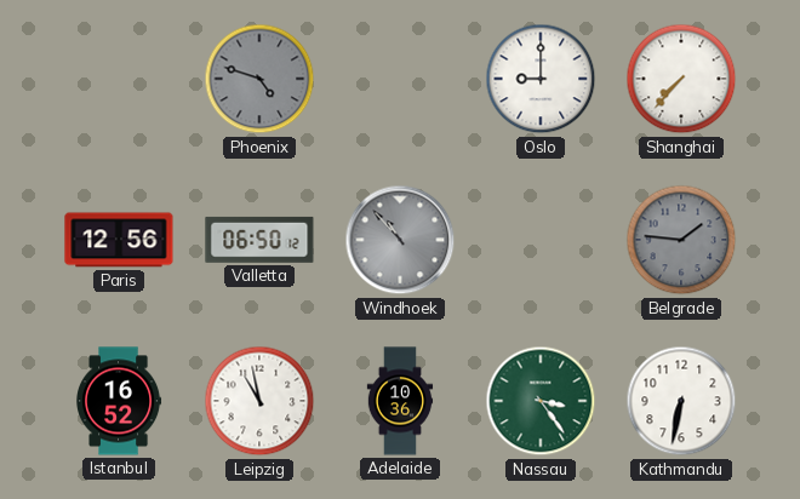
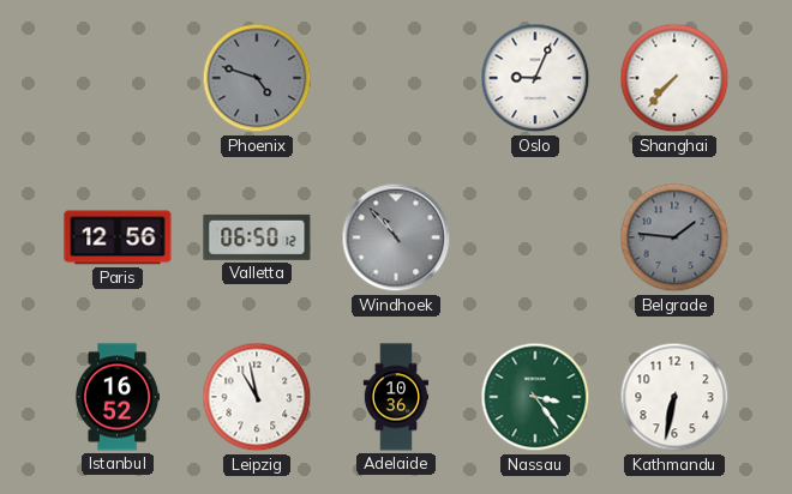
Oslo: 9:00 -> 9:04 (535, 78)
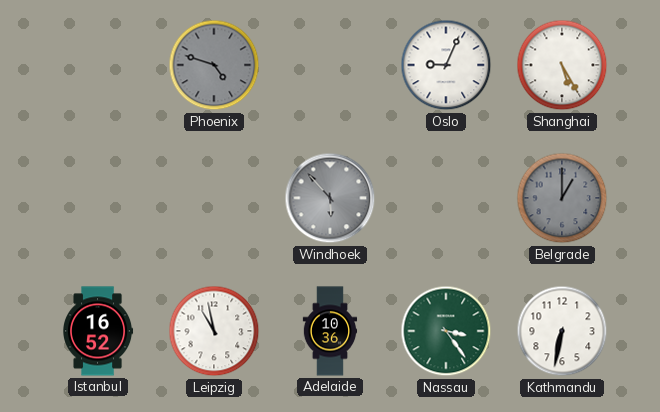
Shanghai: 7:37 -> 5:25 (562, 65)
Paris: 12:56 -> none (118, 237)
Valletta: 06:50 -> none (257, 237)
Windhoek: 10:53 -> 5:53 (330, 198)
Belgrade: 1:46 -> 1:00 (562, 198)
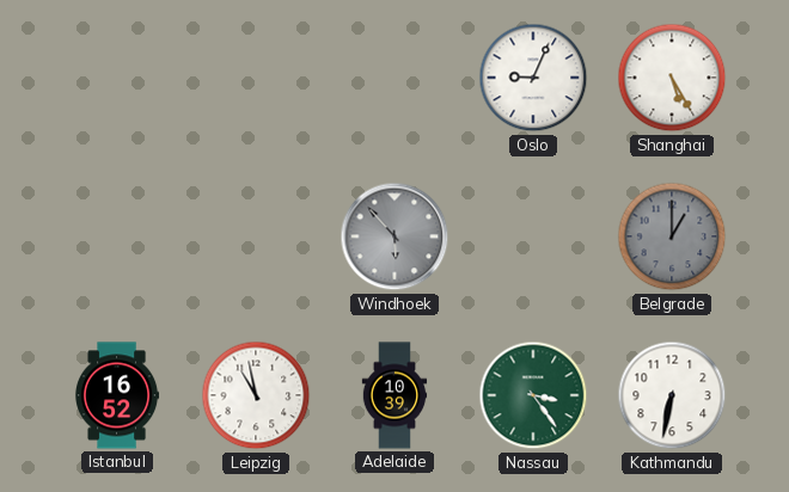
Phoenix: 4:48 -> none (214, 65)
Adelaide: 10:36 -> 10:39 (395, 395)
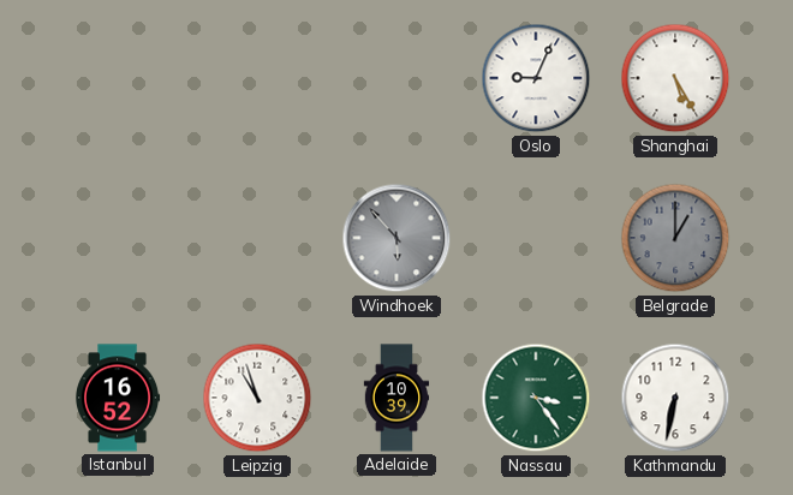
Leipzig: 10:58 -> 10:57 (257, 398)
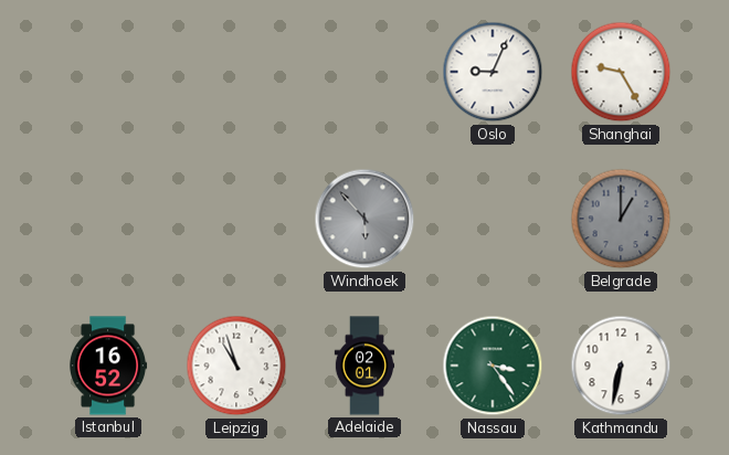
Shanghai: 5:25 -> 9:25 (621, 72)
Adelaide: 10:39 -> 02:01 (364, 366)
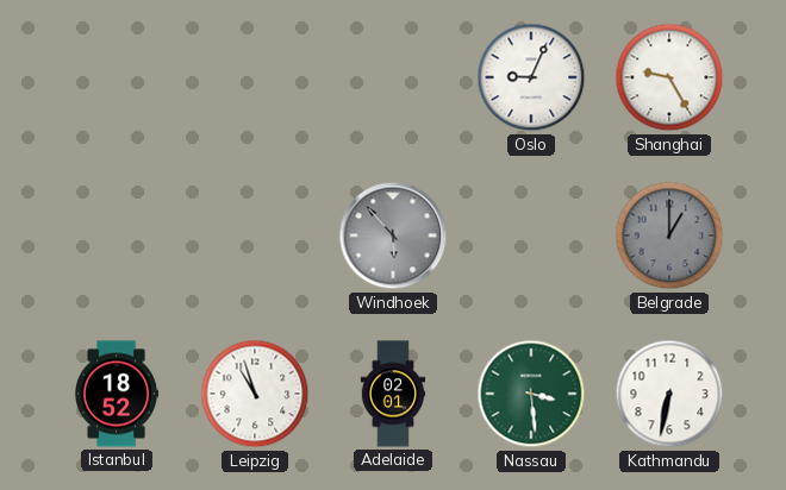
Istanbul: 16:52 -> 18:52 (118, 394)
Nassau: 3:24 -> 3:29 (531, 394)
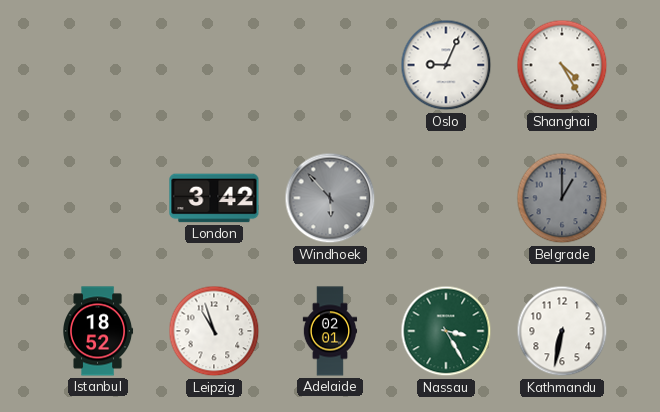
Shanghai: 9:25 -> 4:25 (562, 65)
London: none -> 3:42 (214, 198)
Nassau: 3:29 -> 3:25 (446, 331)
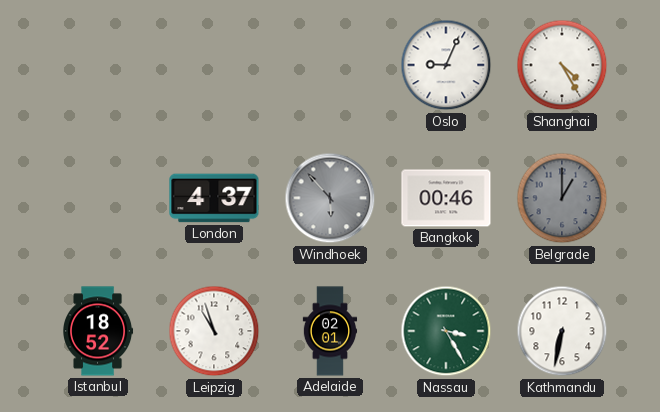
London: 3:42 -> 4:37 (214, 198)
Bangkok: none -> 00:46 (446, 198)
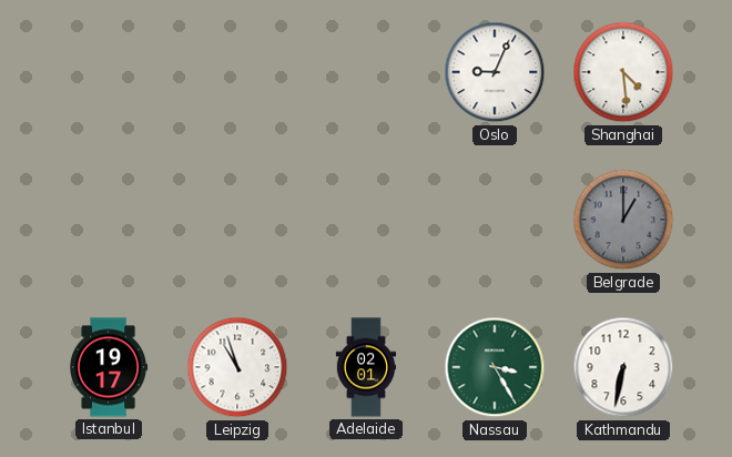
Shanghai: 4:25 -> 4:29 (623, 72)
London: 4:37 -> none (214, 198)
Windhoek: 5:53 -> none (330, 198)
Bangkok: 00:46 -> none (446, 198)
Istanbul: 18:52 -> 19:17 (110, 367)
